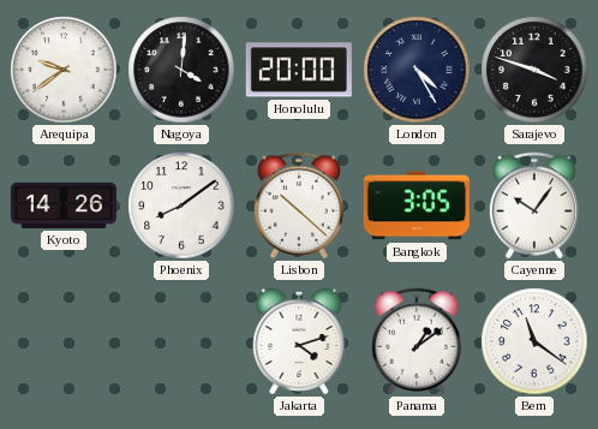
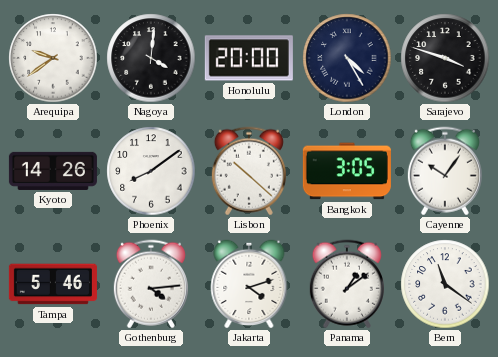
Tampa: none -> 5:46 (53, 284)
Gothenburg: none -> 4:14 (151, 284)
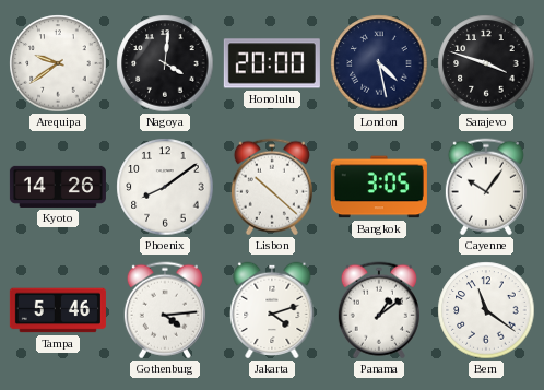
London: 4:25 -> 4:28 (379, 63)
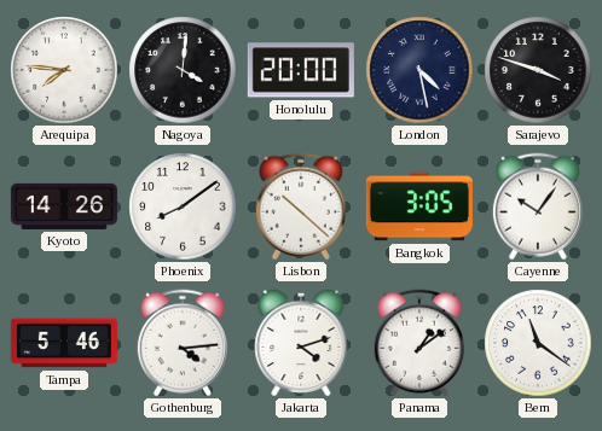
Arequipa: 9:39 -> 7:46 (64, 70)
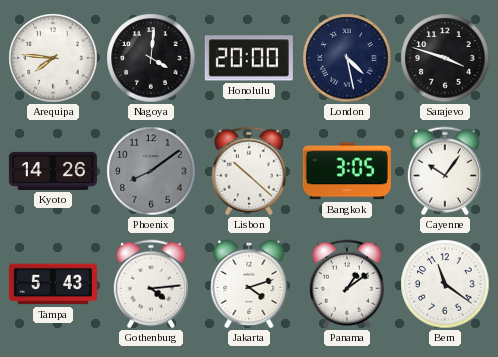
Phoenix dial: white -> grey (151, 171)
Tampa: 5:46 -> 5:43 (53, 284)
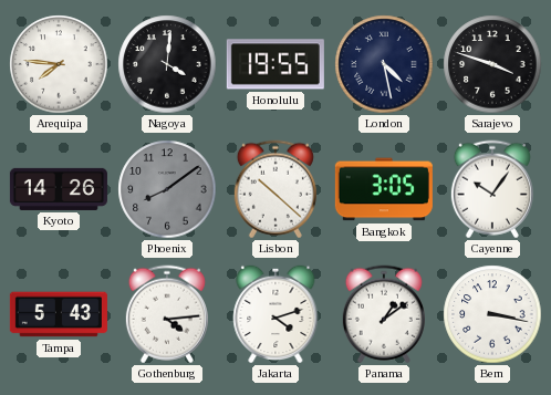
Honolulu: 20:00 -> 19:55 (275, 64)
Bern: 11:21 -> 3:17 (492, 314)
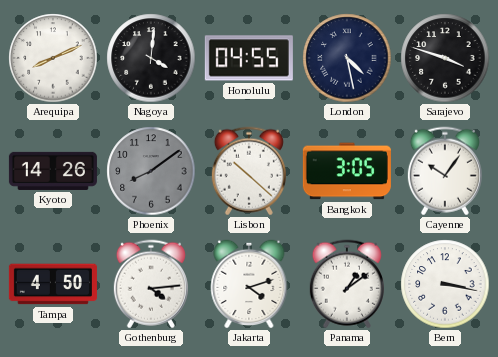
Arequipa: 7:46 -> 8:11 (53, 58)
Honolulu: 19:55 -> 04:55 (249, 58)
Tampa: 5:43 -> 4:50 (53, 284)
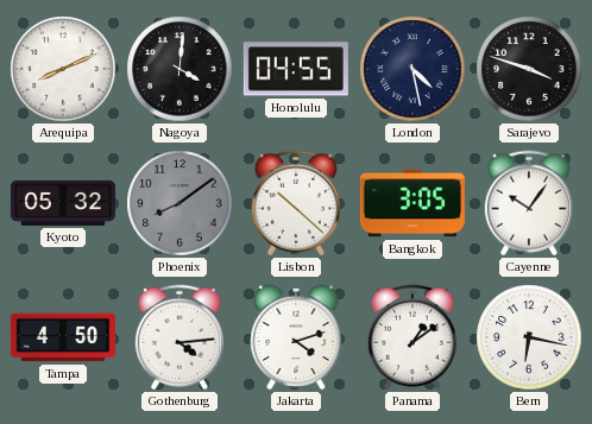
Kyoto: 14:26 -> 05:32 (63, 203)
Bern: 3:17 -> 6:17 (529, 337)
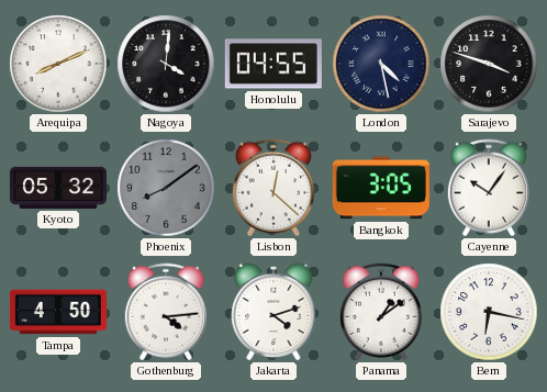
Lisbon: 10:22 -> 12:22 (273, 188)
